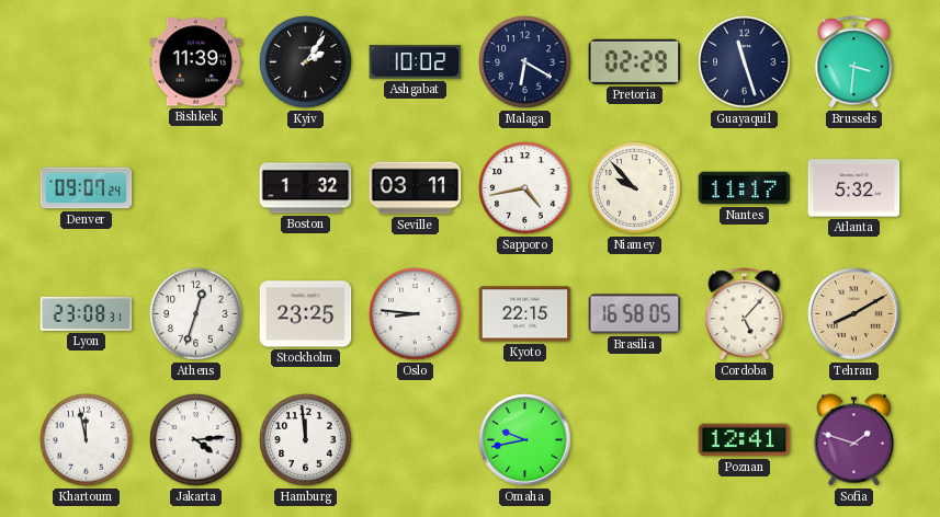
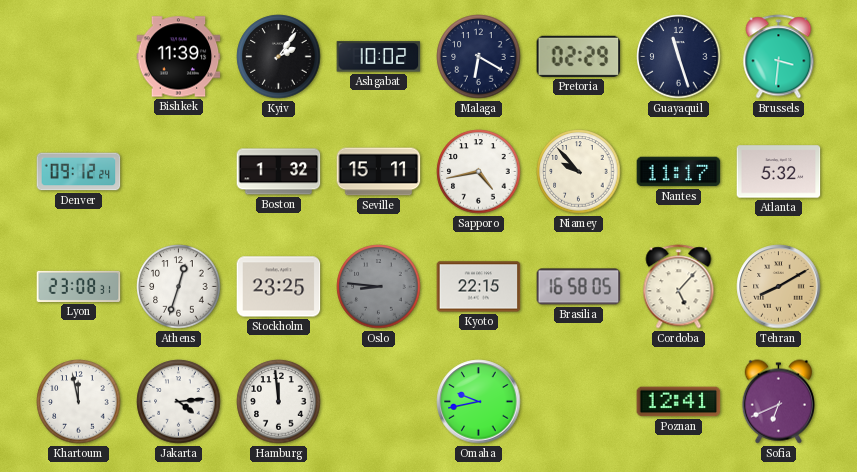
Denver: 09:07 -> 09:12 (79, 172)
Seville: 03:11 -> 15:11 (379, 172)
Oslo dial: white -> grey (379, 287)
Sofia: 1:48 -> 6:41 (778, 402)
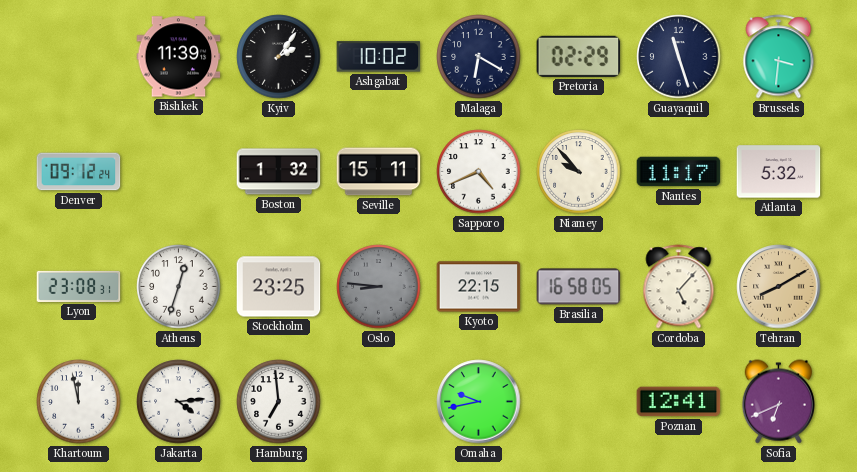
Sapporo: 4:43 -> 4:41 (479, 172)
Hamburg: 11:59 -> 6:59 (279, 402)
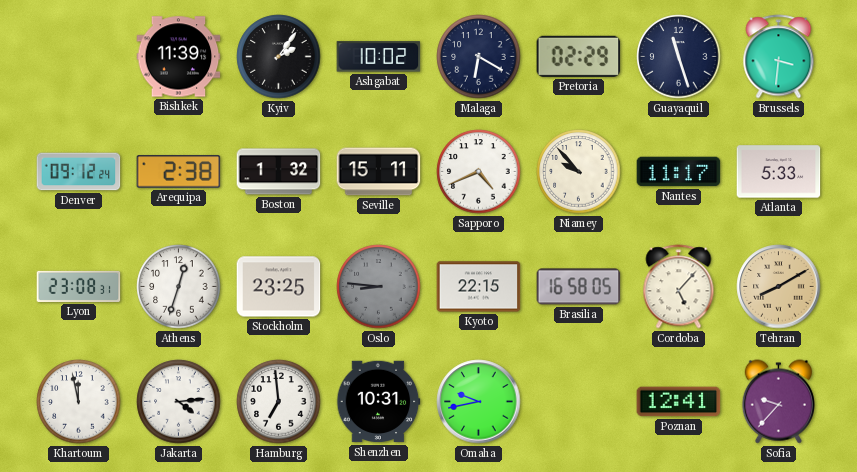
Arequipa: none -> 2:38 (179, 172)
Atlanta: 5:32 -> 5:33 (779, 172)
Shenzhen: none -> 10:31 (378, 402)
Sofia: 6:41 -> 9:37 (778, 402)
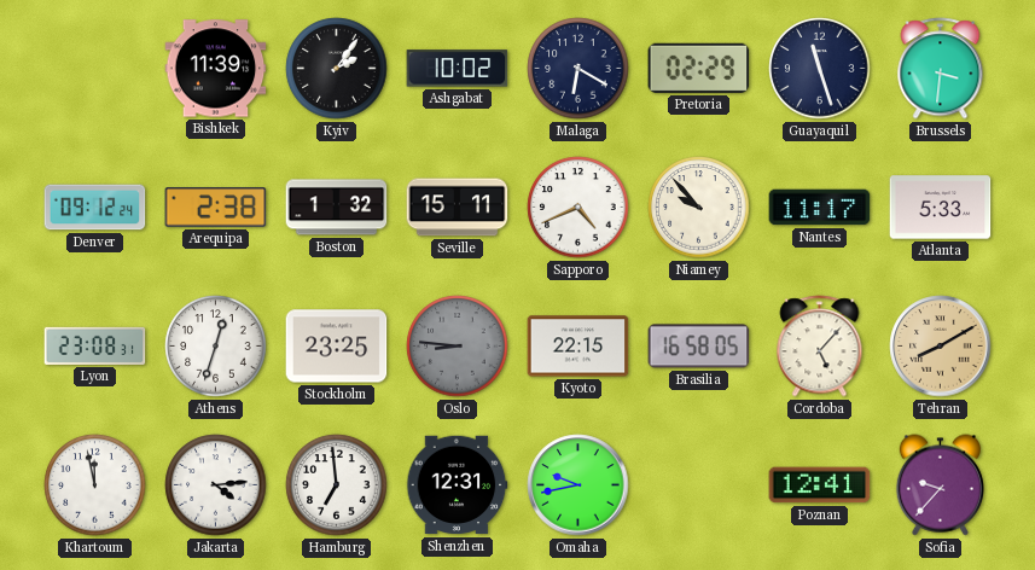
Shenzhen: 10:31 -> 12:31 (457, 485)
